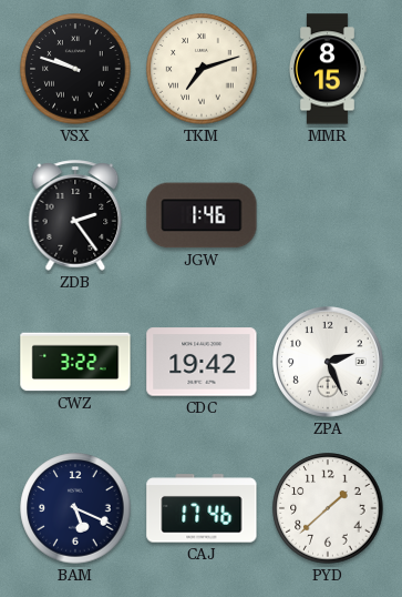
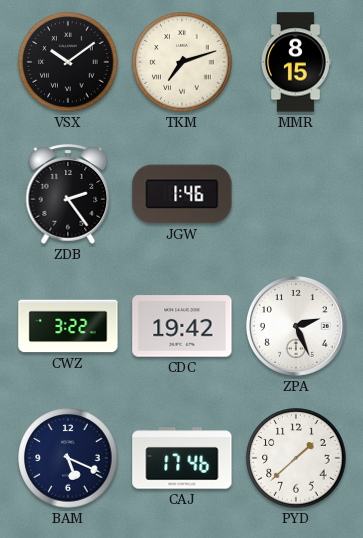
VSX: 9:48 -> 10:09 (68, 62)
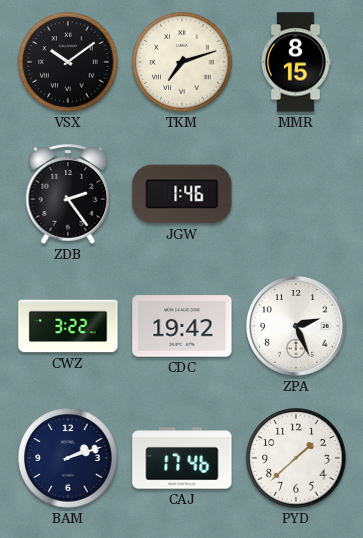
BAM: 5:19 -> 2:12 (68, 458)
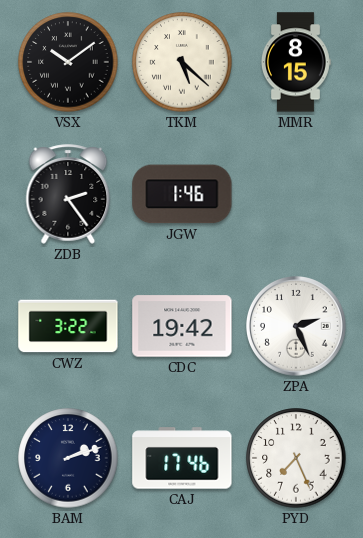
TKM: 7:12 -> 5:22 (182, 62)
PYD: 1:38 -> 7:26 (296, 458)
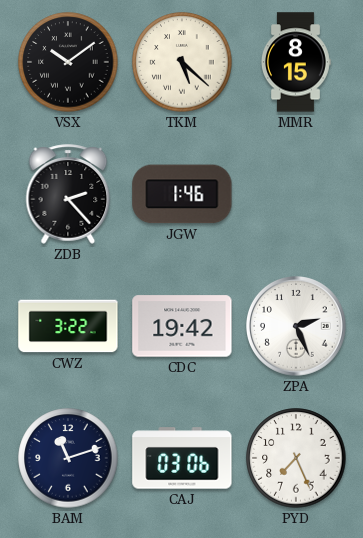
ZDB: 2:24 -> 2:23 (68, 194)
BAM: 2:12 -> 11:12 (68, 458)
CAJ: 17:46 -> 03:06 (182, 458)
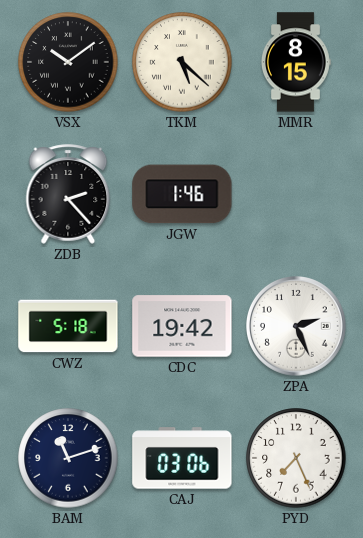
CWZ: 3:22 -> 5:18 (68, 326)
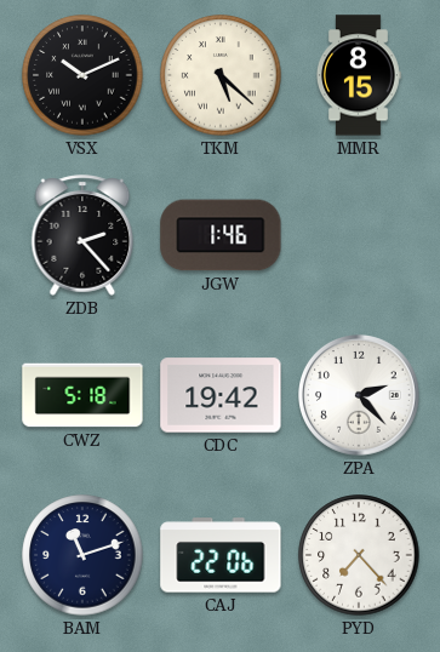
VSX: 10:09 -> 10:11 (82, 75)
ZPA: 2:26 -> 2:23 (360, 396)
CAJ: 03:06 -> 22:06 (221, 555)
PYD: 7:26 -> 7:23 (359, 555)
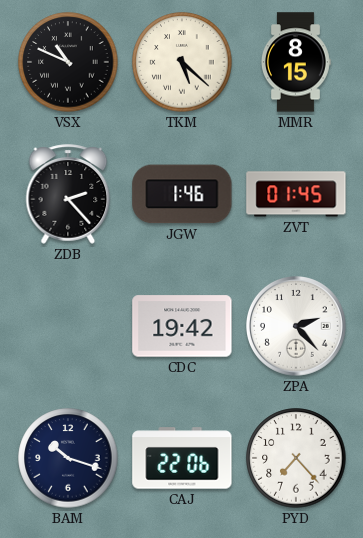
VSX: 10:11 -> 10:49 (68, 62)
ZVT: none -> 01:45 (296, 194)
CWZ: 5:18 -> none (82, 395)
BAM: 11:12 -> 10:18 (68, 458)
